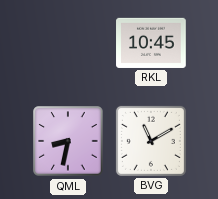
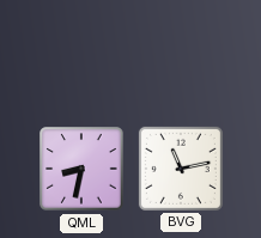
RKL: 10:45 -> none (151, 43)
BVG: 11:10 -> 11:13 (181, 169)
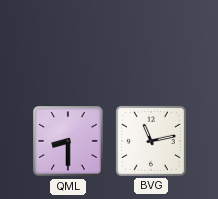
QML: 8:32 -> 8:30 (68, 141)
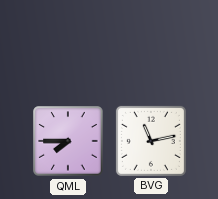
QML: 8:30 -> 7:45 (68, 141)
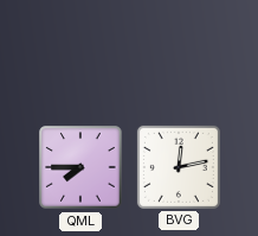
BVG: 11:13 -> 12:13 (179, 167)
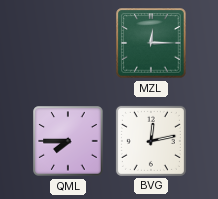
MZL: none -> 12:15 (151, 43)
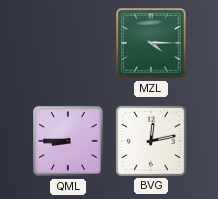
MZL: 12:15 -> 4:15 (151, 43)
QML: 7:45 -> 8:45 (68, 141)
